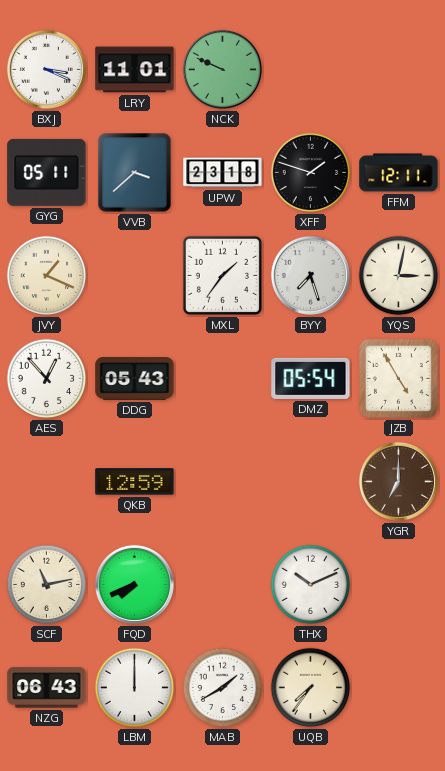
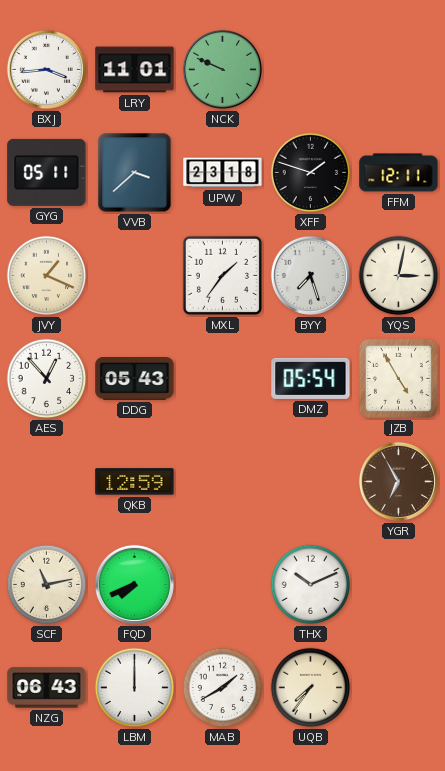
BXJ: 3:19 -> 3:44 (46, 69)
YGR: 7:00 -> 6:55 (398, 481)
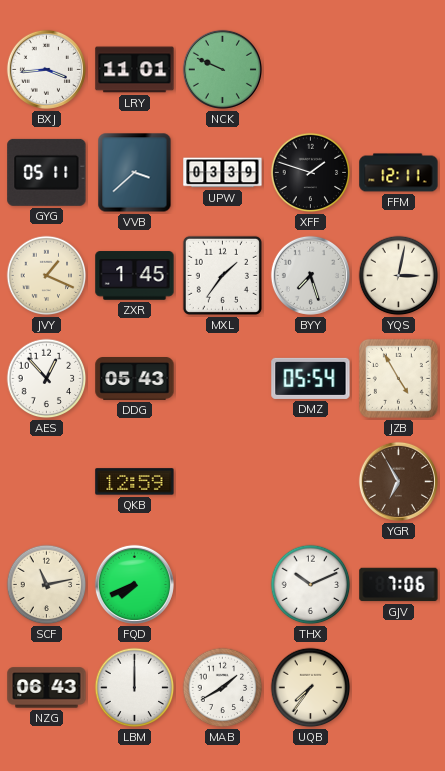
UPW: 23:18 -> 03:39 (223, 173)
ZXR: none -> 1:45 (135, 276)
GJV: none -> 7:06 (399, 585)
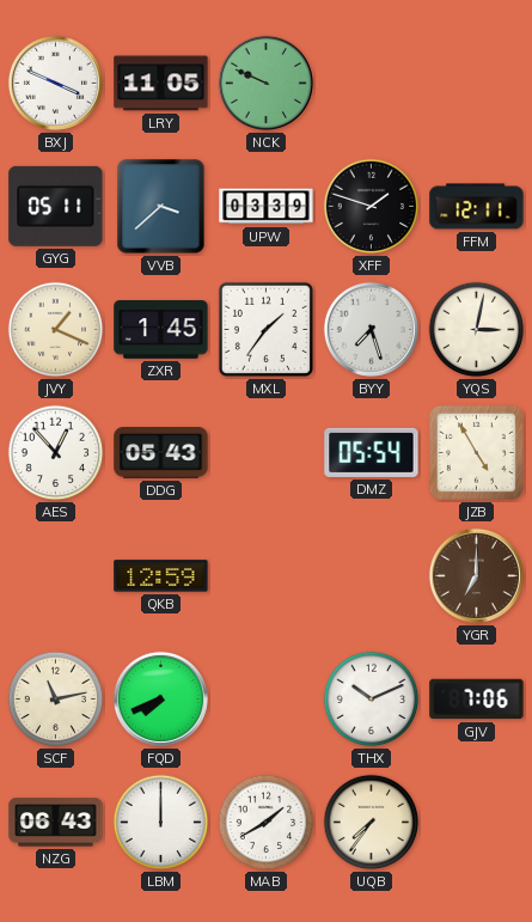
BXJ: 3:44 -> 3:49 (55, 83)
LRY: 11:01 -> 11:05 (161, 84)
YGR: 6:55 -> 7:00 (476, 575)
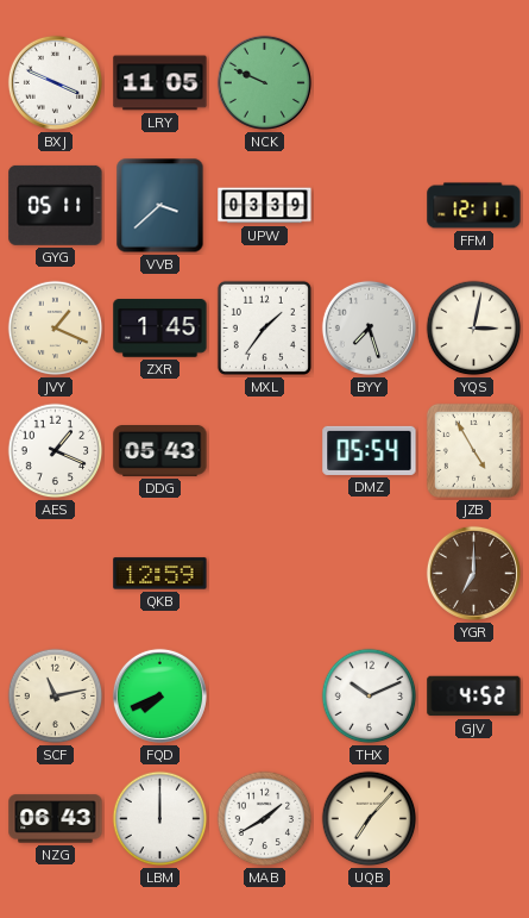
XFF: 1:48 -> none (372, 207)
AES: 12:53 -> 1:19 (56, 451)
GJV: 7:06 -> 4:52 (474, 697)
UQB: 7:36 -> 7:07 (370, 819)
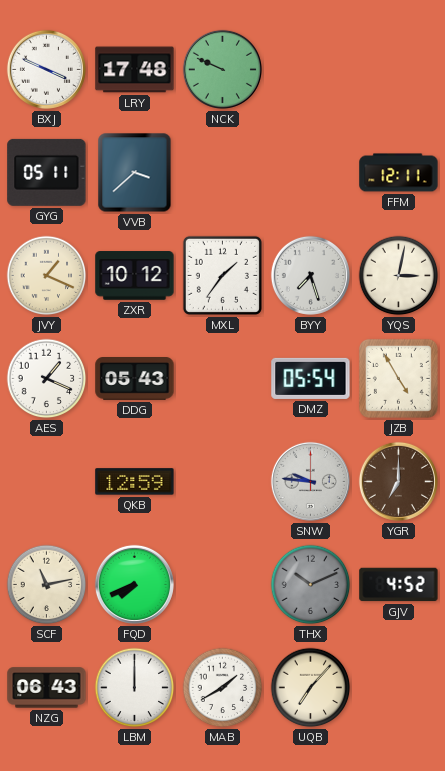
LRY: 11:05 -> 17:48 (135, 70)
UPW: 03:39 -> none (265, 206)
ZXR: 1:45 -> 10:12 (135, 276)
SNW: none -> 9:46 (310, 481)
THX dial: white -> grey (311, 585)
